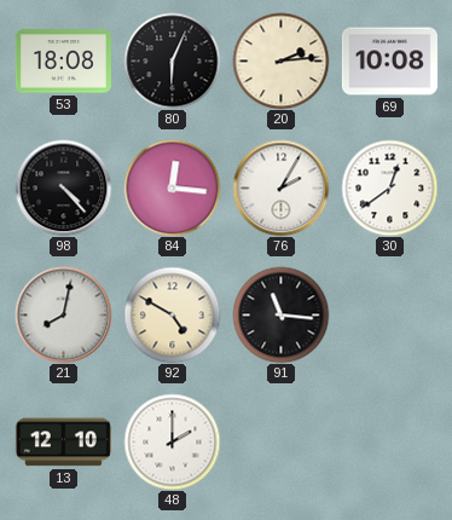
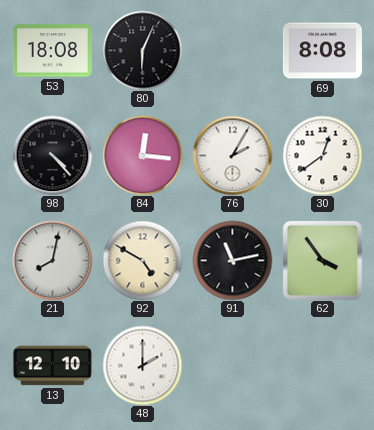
20: 2:14 -> none (280, 60)
69: 10:08 -> 8:08 (322, 51)
91: 11:16 -> 11:13 (232, 260)
62: none -> 3:54 (322, 260)
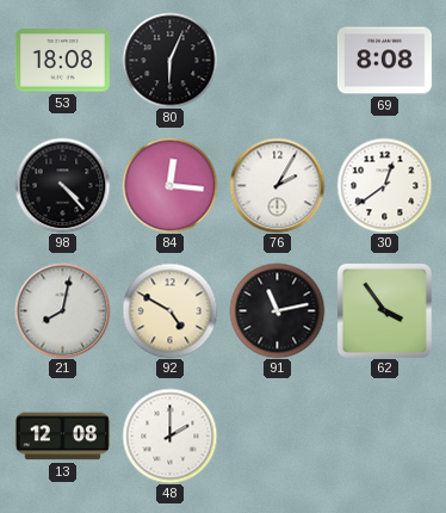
13: 12:10 -> 12:08 (62, 437)
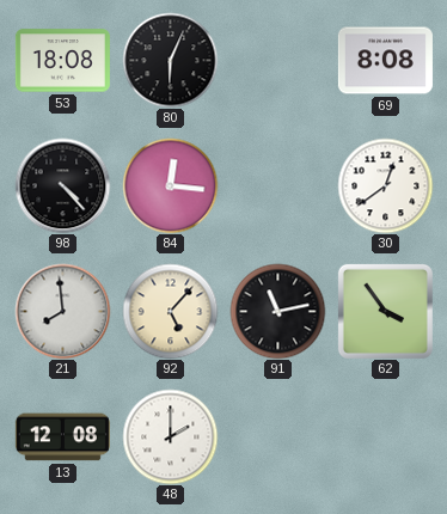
76: 2:05 -> none (277, 185)
21: 8:02 -> 7:59 (62, 311)
92: 4:50 -> 5:07 (170, 311)
